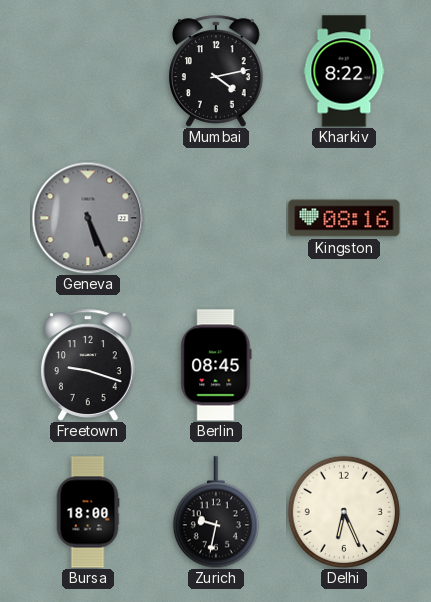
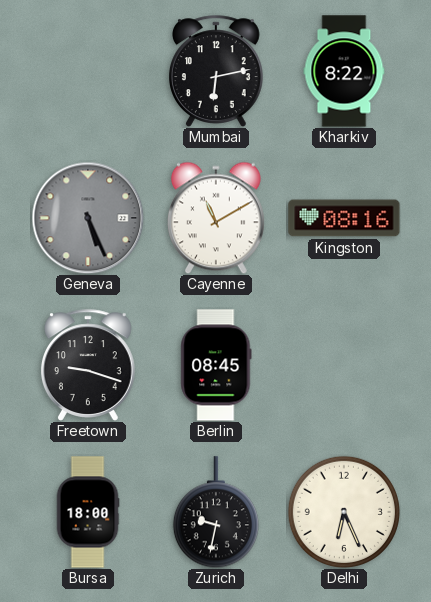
Mumbai: 4:13 -> 6:13 (216, 71)
Cayenne: none -> 11:10 (216, 218)
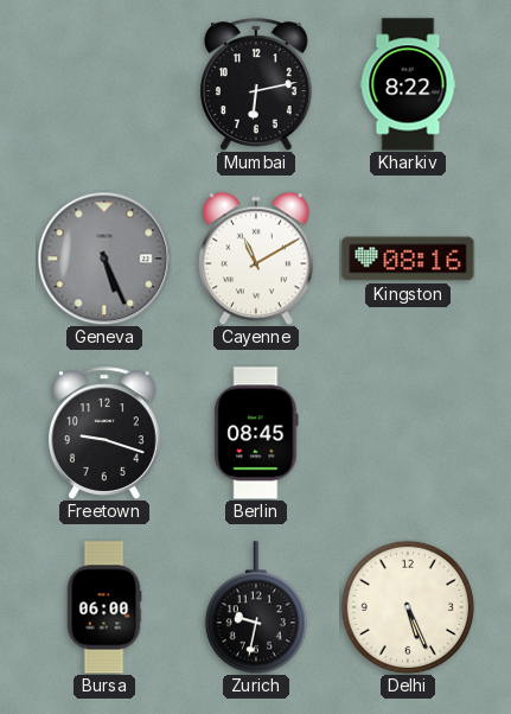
Bursa: 18:00 -> 06:00 (104, 607)
Delhi: 6:26 -> 5:26 (408, 607)
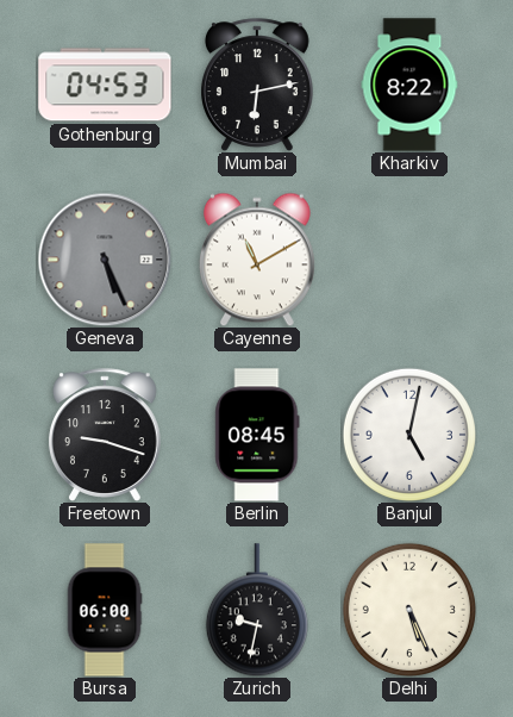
Gothenburg: none -> 04:53 (105, 85)
Kingston: 08:16 -> none (408, 259)
Banjul: none -> 5:02 (409, 435)
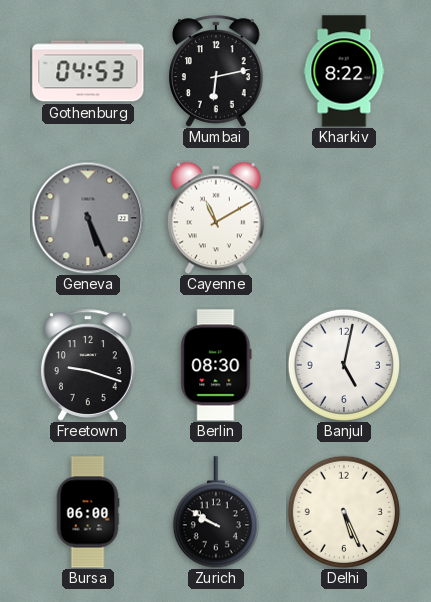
Berlin: 08:45 -> 08:30 (216, 365)
Zurich: 9:32 -> 9:50 (216, 512)
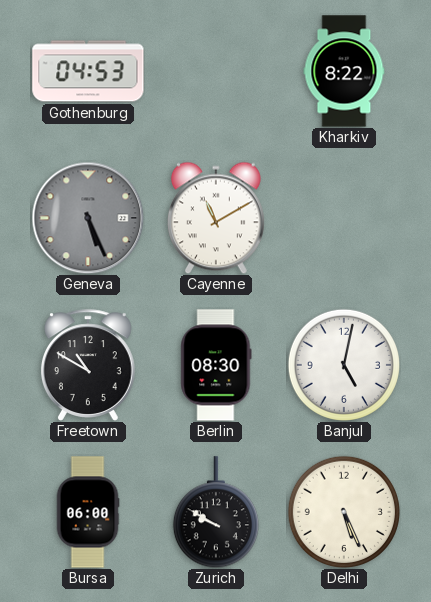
Mumbai: 6:13 -> none (216, 71)
Freetown: 9:18 -> 10:50 (88, 365)
